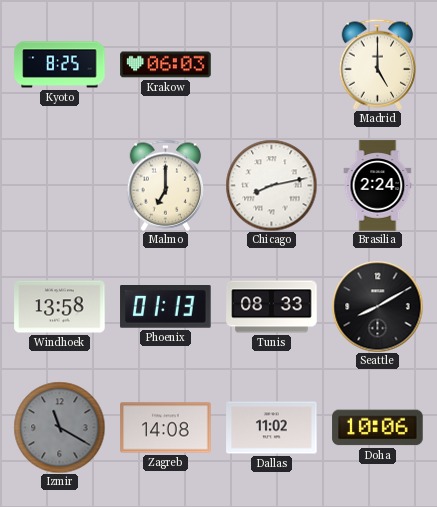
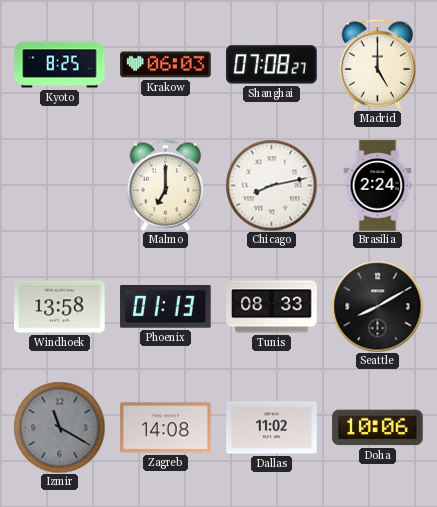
Shanghai: none -> 07:08 (272, 65)
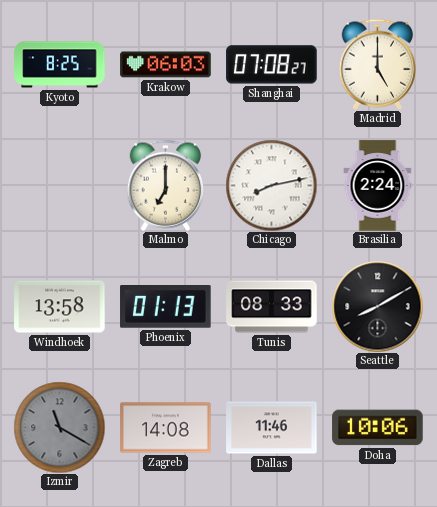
Dallas: 11:02 -> 11:46 (272, 428)
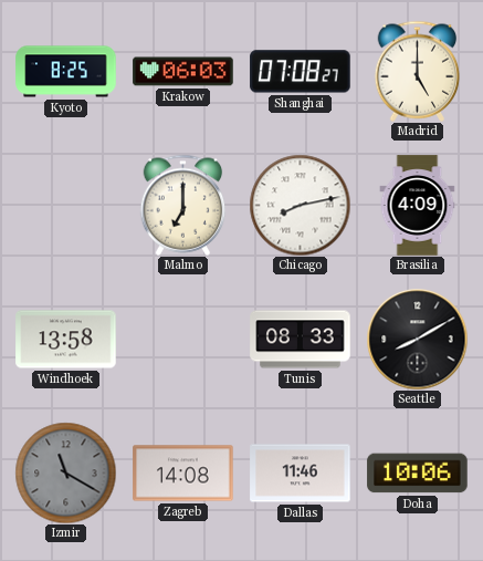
Brasilia: 2:24 -> 4:09 (418, 206)
Phoenix: 01:13 -> none (166, 307)
